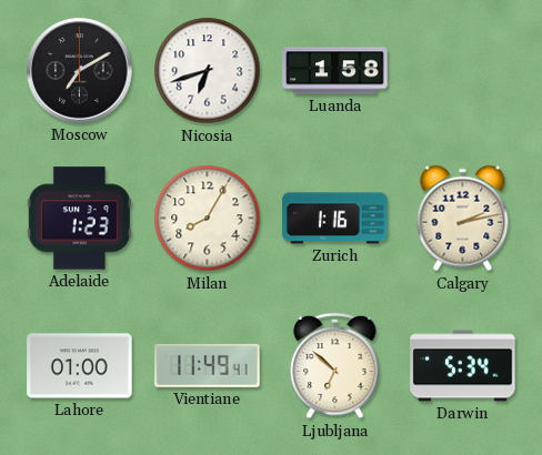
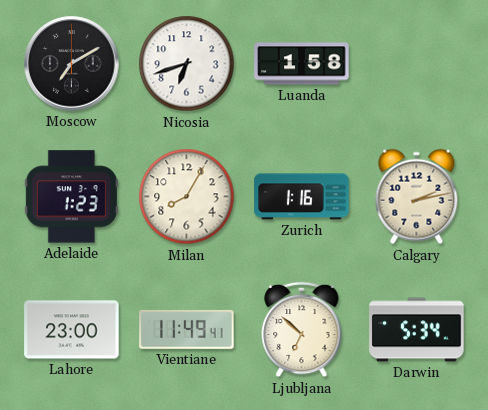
Lahore: 01:00 -> 23:00 (72, 330)
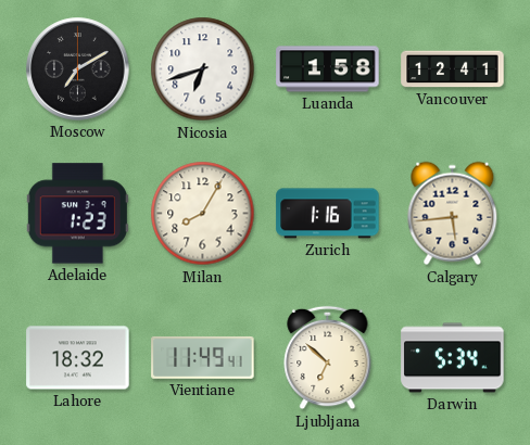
Vancouver: none -> 12:41 (453, 69)
Calgary: 2:13 -> 5:44 (453, 214)
Lahore: 23:00 -> 18:32 (78, 358)
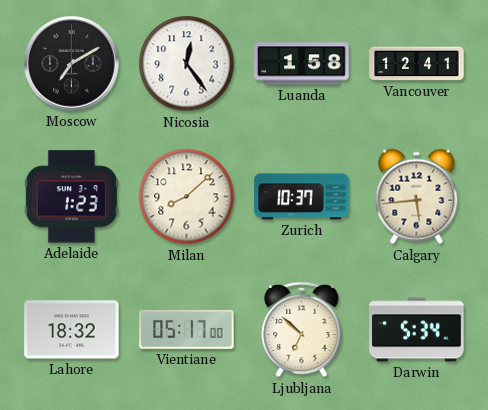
Nicosia: 6:42 -> 12:24 (187, 64)
Milan: 8:05 -> 8:08 (187, 197)
Zurich: 1:16 -> 10:37 (302, 197)
Vientiane: 11:49 -> 05:17 (187, 329)
